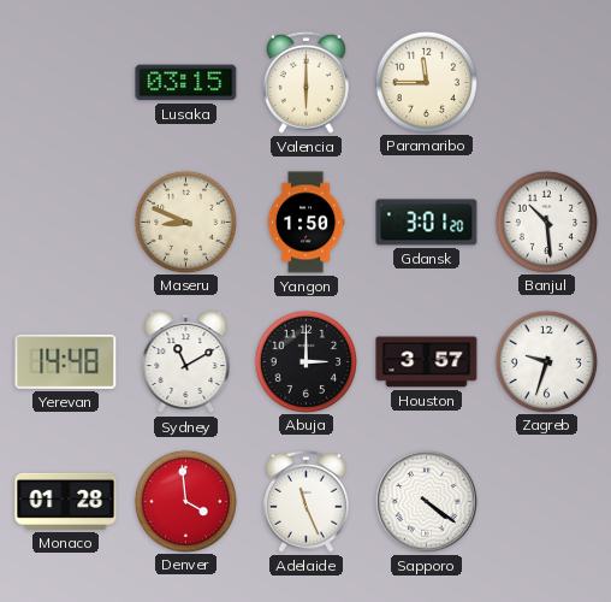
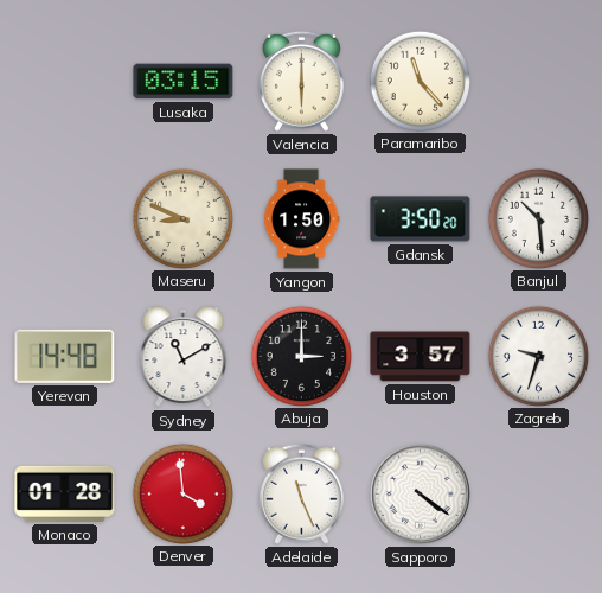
Paramaribo: 11:45 -> 11:23 (420, 81)
Gdansk: 3:01 -> 3:50 (421, 219)
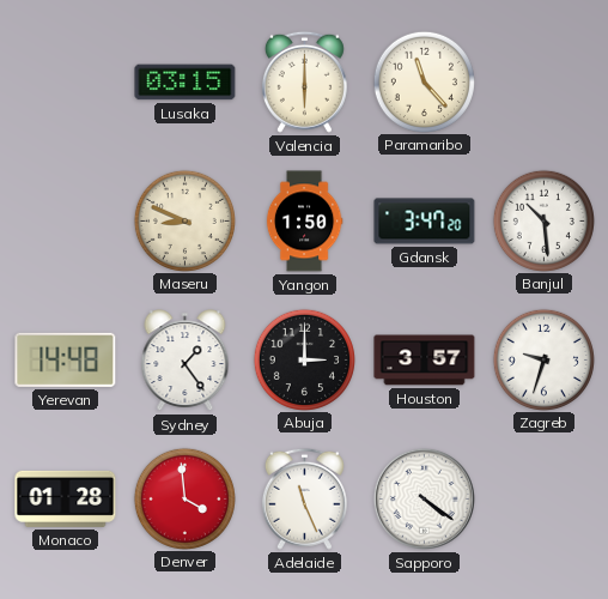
Gdansk: 3:50 -> 3:47 (425, 222)
Sydney: 11:10 -> 1:24 (186, 361)
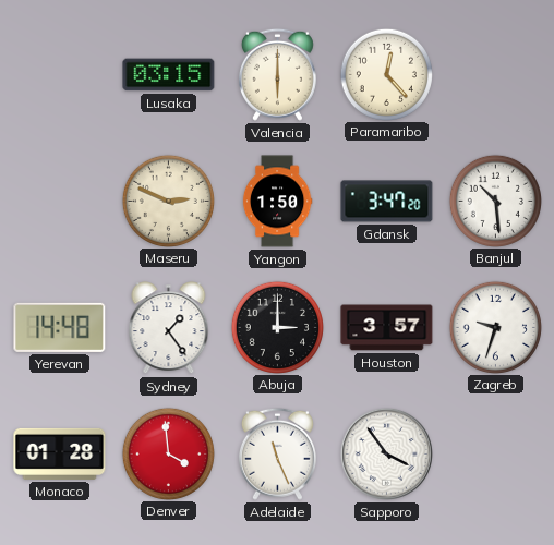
Paramaribo: 11:23 -> 12:23 (386, 74)
Maseru: 8:49 -> 2:49 (168, 201)
Sapporo: 4:21 -> 3:54 (386, 453)
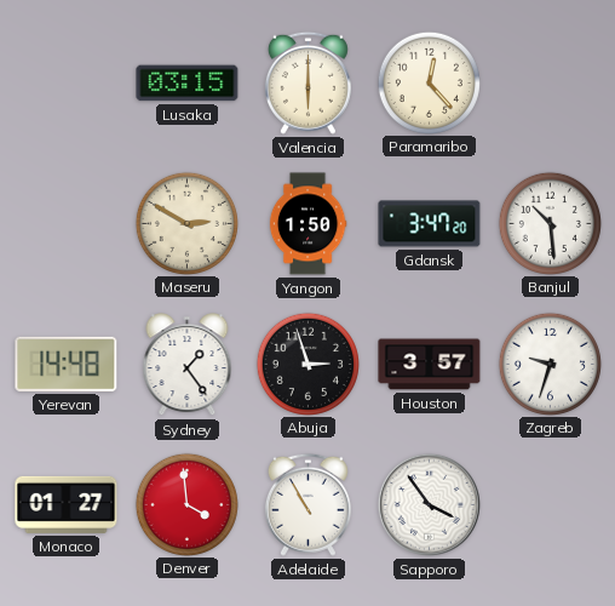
Maseru: 2:49 -> 2:50 (186, 223)
Abuja: 3:00 -> 2:57 (307, 364)
Monaco: 01:28 -> 01:27 (67, 504)
Adelaide: 11:26 -> 10:55 (307, 504)
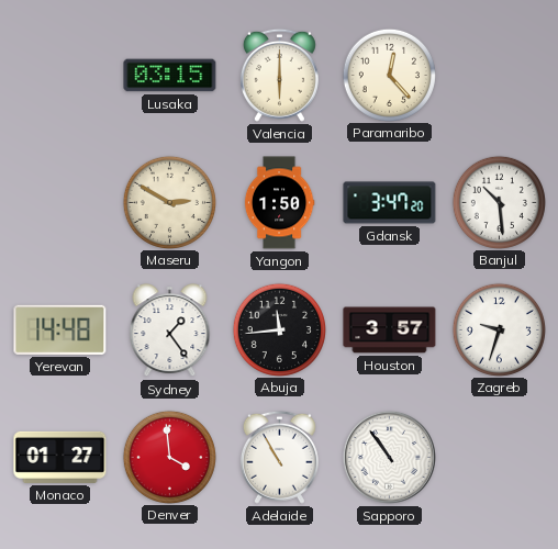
Abuja: 2:57 -> 11:44 (279, 329)
Sapporo: 3:54 -> 10:54 (389, 457)
